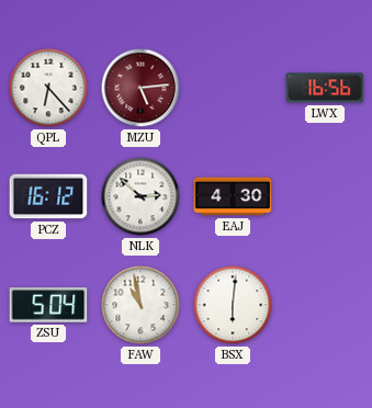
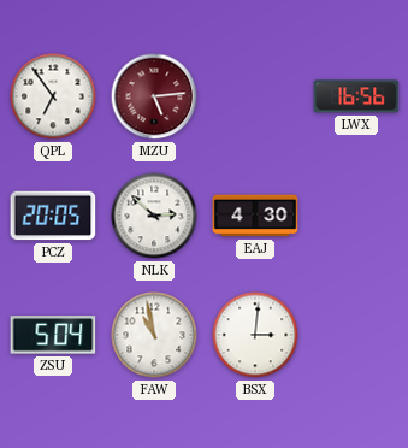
QPL: 6:23 -> 6:54 (53, 96)
PCZ: 16:12 -> 20:05 (53, 216)
BSX: 6:01 -> 3:01 (255, 335)
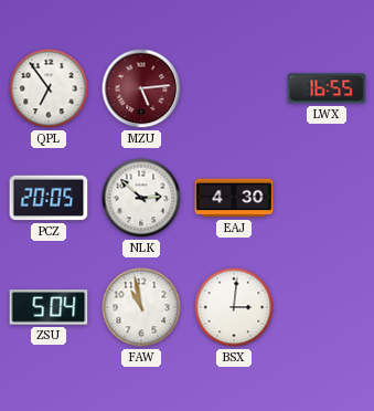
LWX: 16:56 -> 16:55 (327, 88)
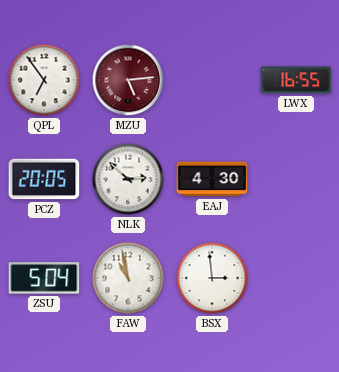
BSX: 3:01 -> 2:59 (212, 278)
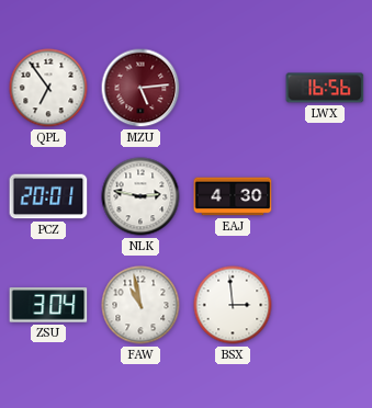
LWX: 16:55 -> 16:56 (325, 88)
PCZ: 20:05 -> 20:01 (48, 196)
NLK: 2:52 -> 2:47 (140, 196)
ZSU: 5:04 -> 3:04 (48, 305)
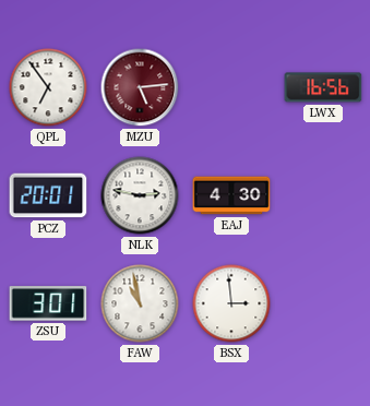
ZSU: 3:04 -> 3:01 (48, 303)
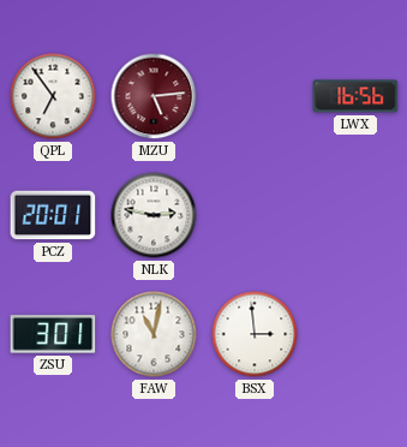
EAJ: 4:30 -> none (231, 195)
FAW: 10:58 -> 11:02 (154, 334)
